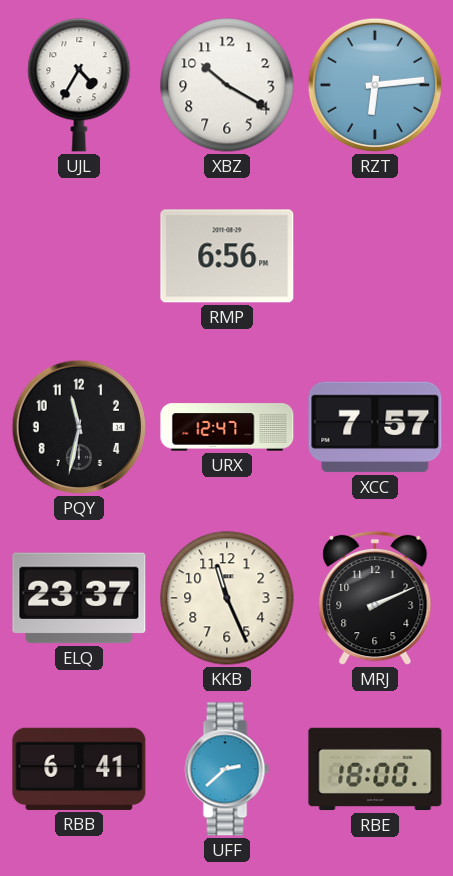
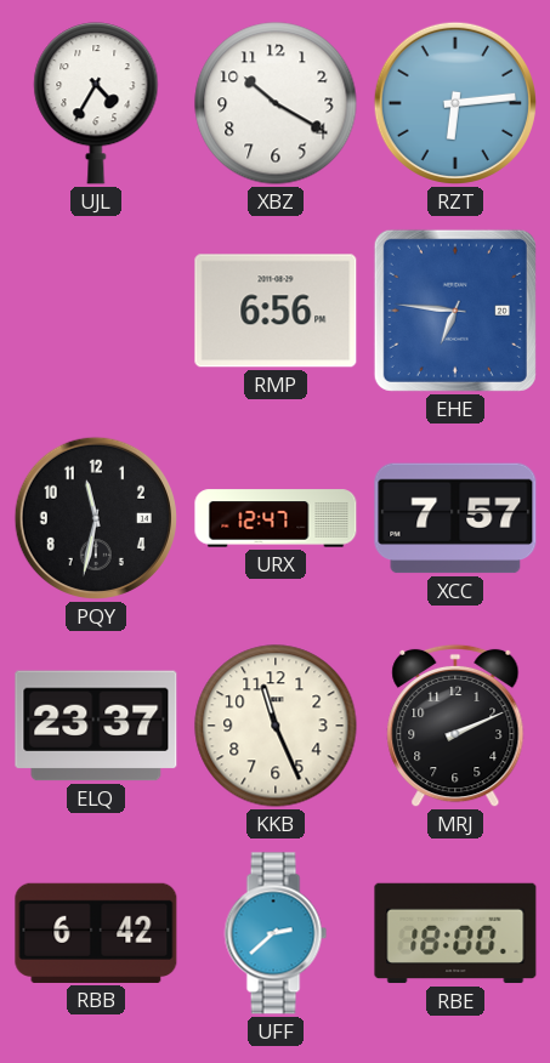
EHE: none -> 6:46 (455, 311)
RBB: 6:41 -> 6:42 (96, 933)
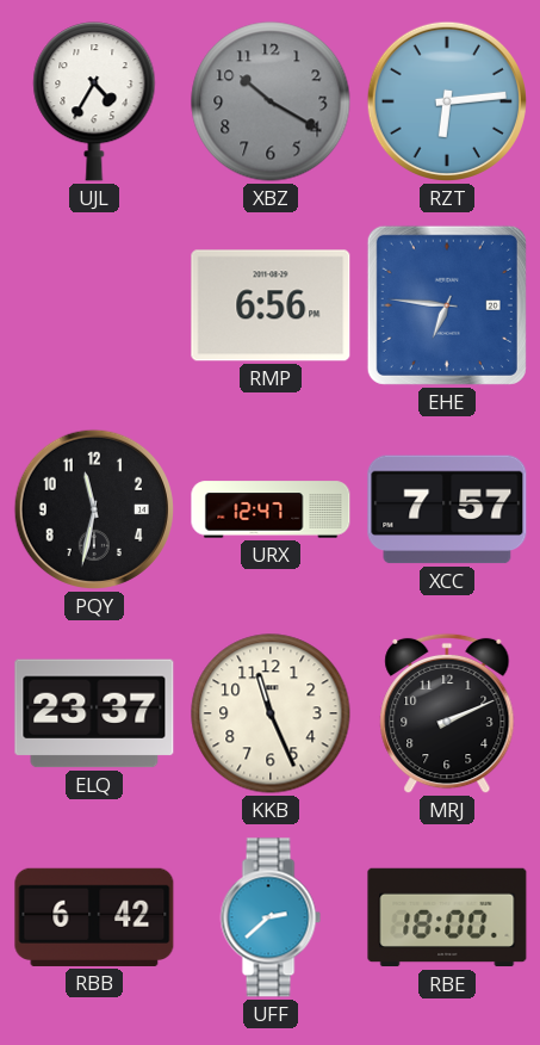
XBZ dial: white -> grey (271, 101)
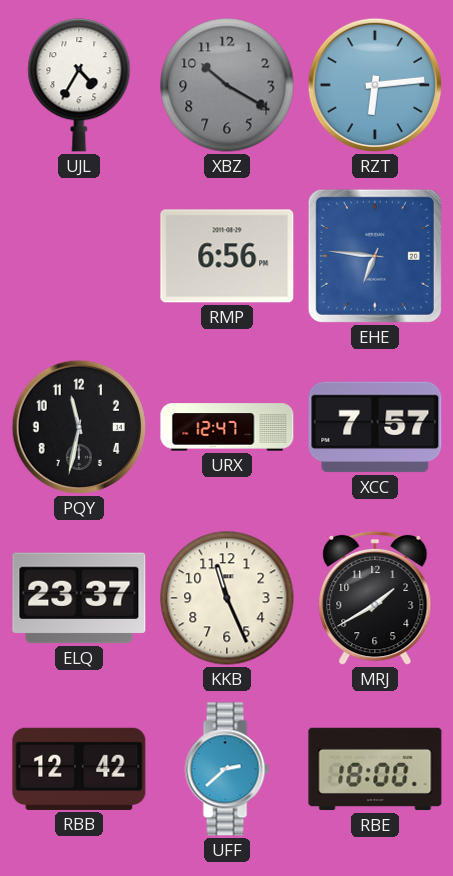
MRJ: 2:11 -> 1:40 (375, 598)
RBB: 6:42 -> 12:42 (79, 769)
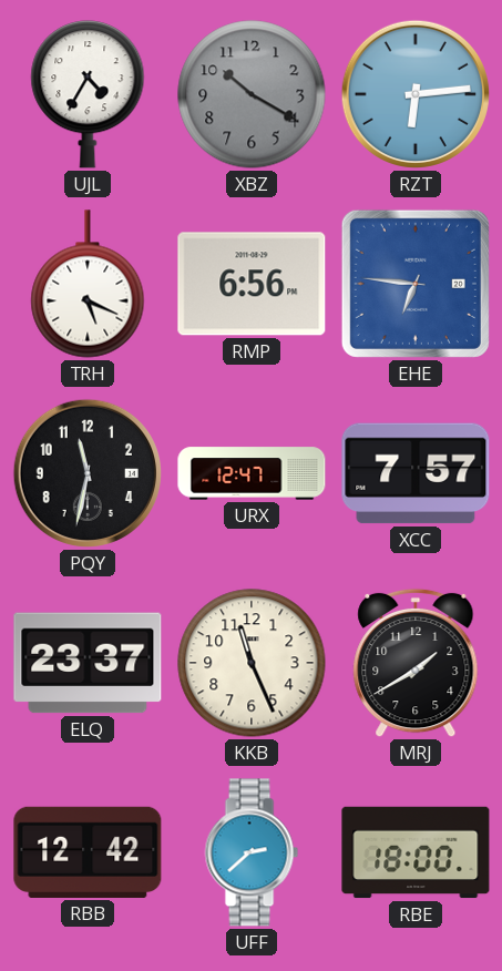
TRH: none -> 5:19 (88, 284)
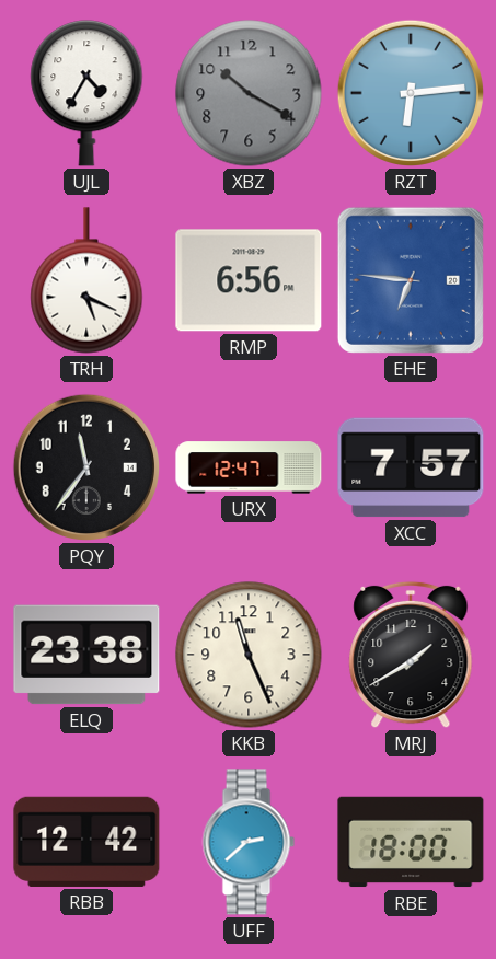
PQY: 11:32 -> 11:36 (86, 467)
ELQ: 23:37 -> 23:38 (86, 655)
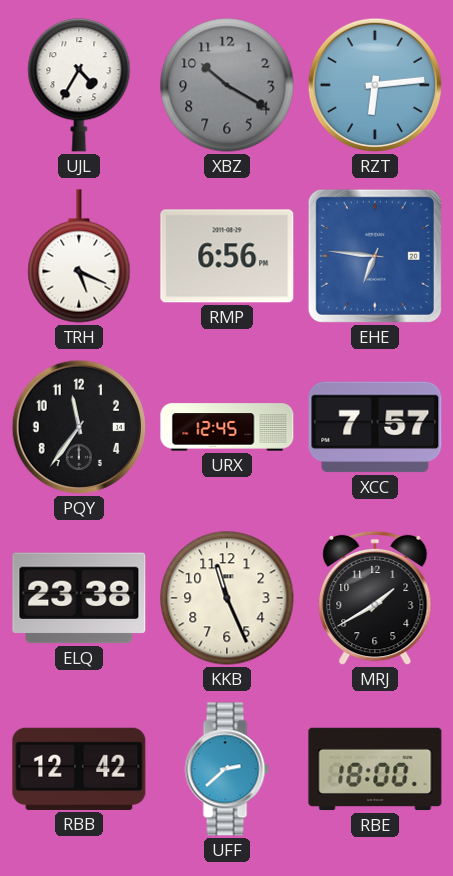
URX: 12:47 -> 12:45 (227, 427)
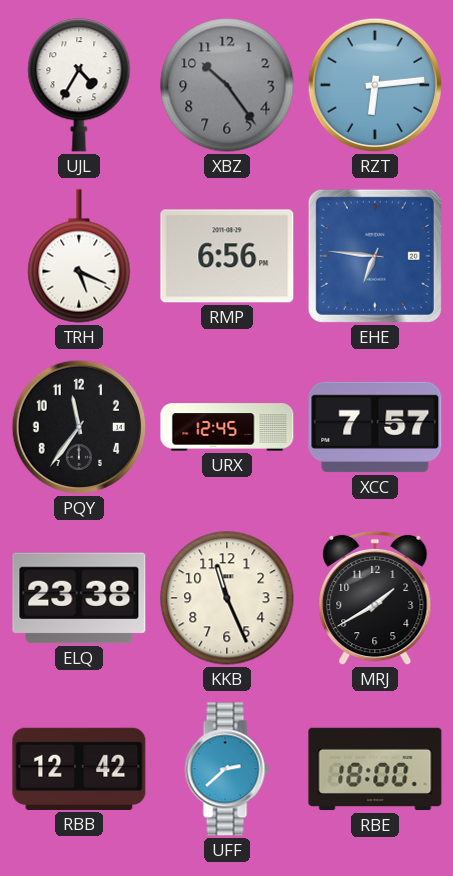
XBZ: 10:20 -> 10:24 (227, 85)
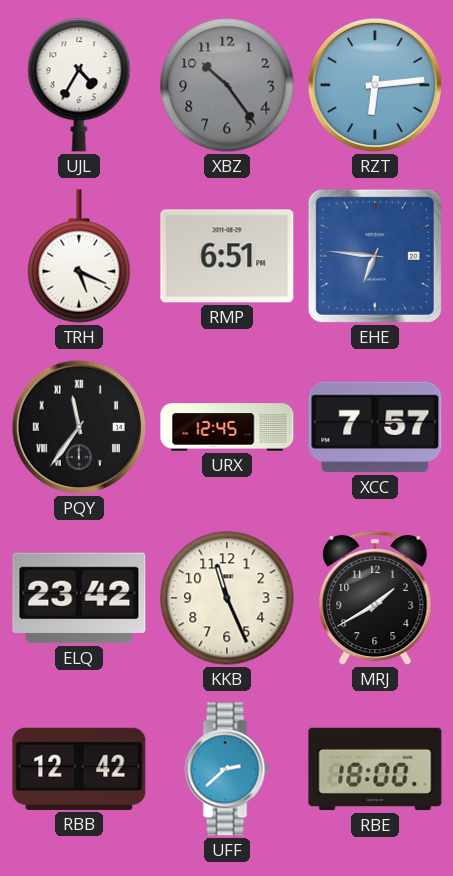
RMP: 6:56 -> 6:51 (227, 256)
PQY numerals: Arabic -> Roman (79, 427)
ELQ: 23:38 -> 23:42 (79, 598)
